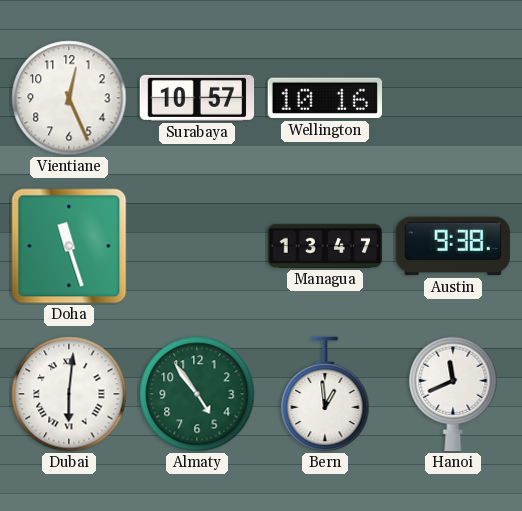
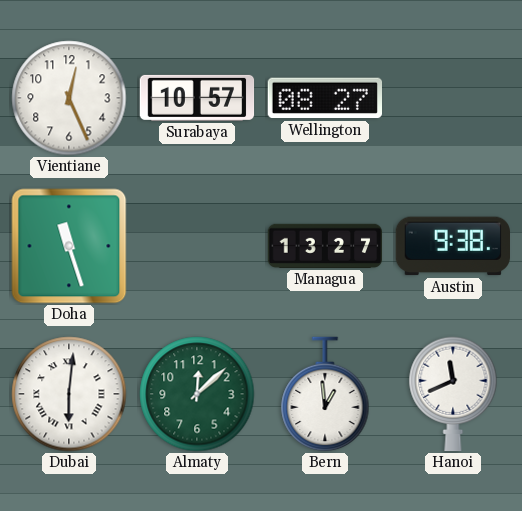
Wellington: 10:16 -> 08:27 (324, 98)
Managua: 13:47 -> 13:27 (325, 246)
Almaty: 4:54 -> 12:08 (197, 394)
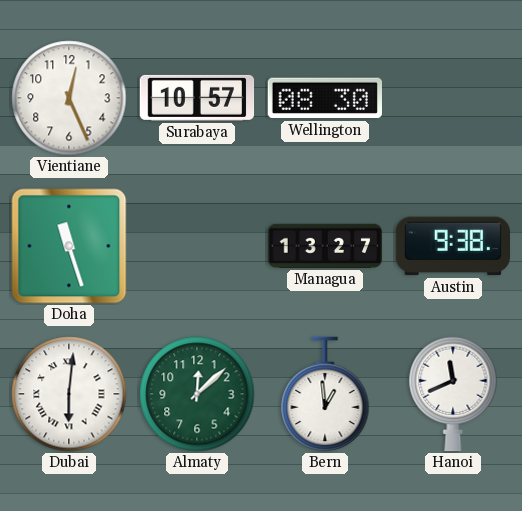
Wellington: 08:27 -> 08:30 (324, 98)
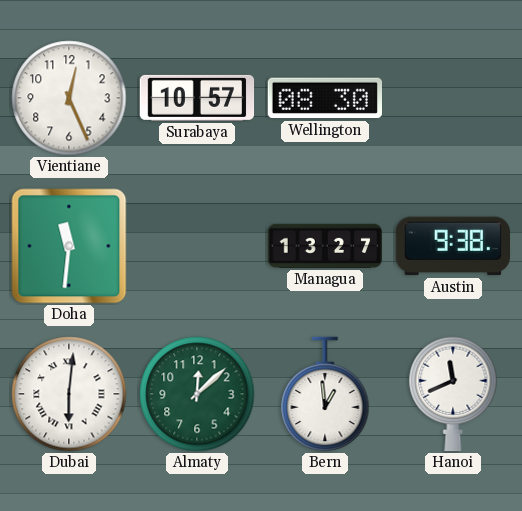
Doha: 11:27 -> 11:31 (69, 246)
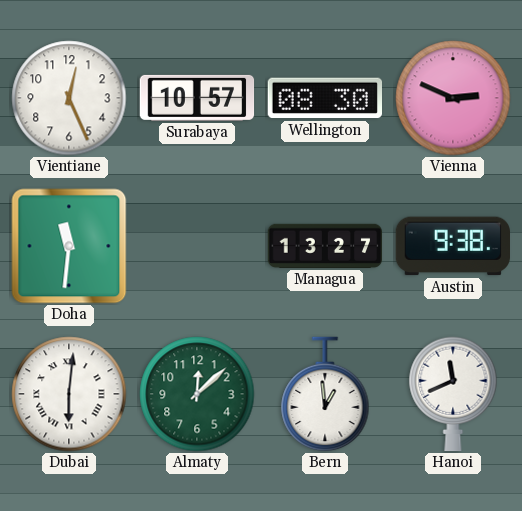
Vienna: none -> 2:49 (453, 98)
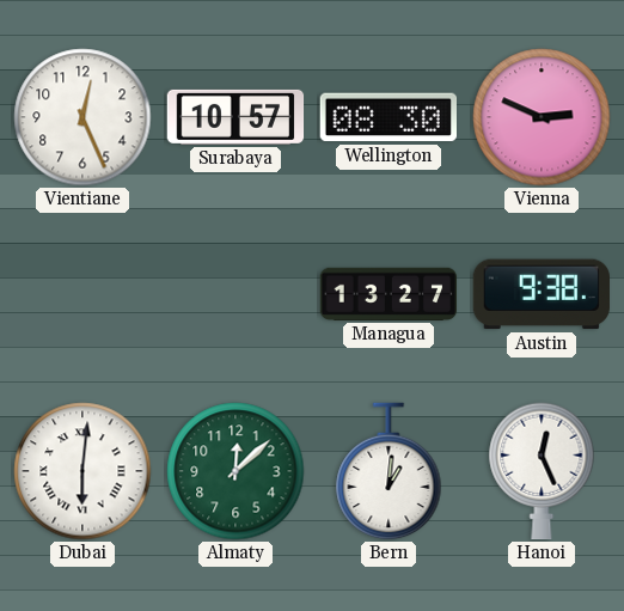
Doha: 11:31 -> none (69, 246)
Bern: 12:59 -> 1:01 (389, 471)
Hanoi: 11:41 -> 12:26 (542, 471)
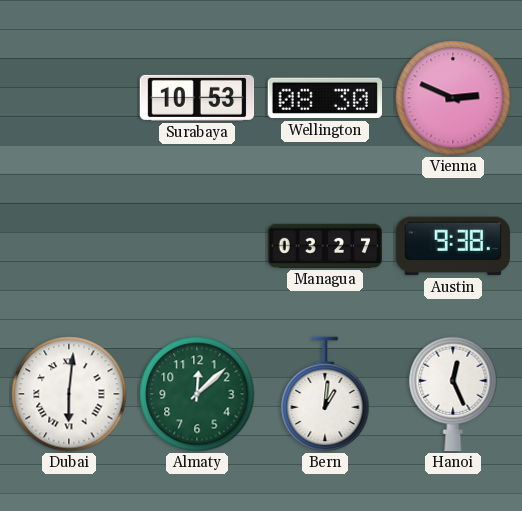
Vientiane: 12:26 -> none (82, 117)
Surabaya: 10:57 -> 10:53 (197, 98)
Managua: 13:27 -> 03:27 (325, 246)
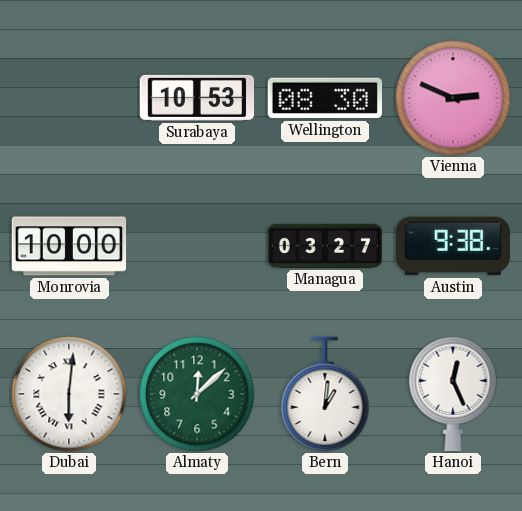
Monrovia: none -> 10:00 (69, 246)
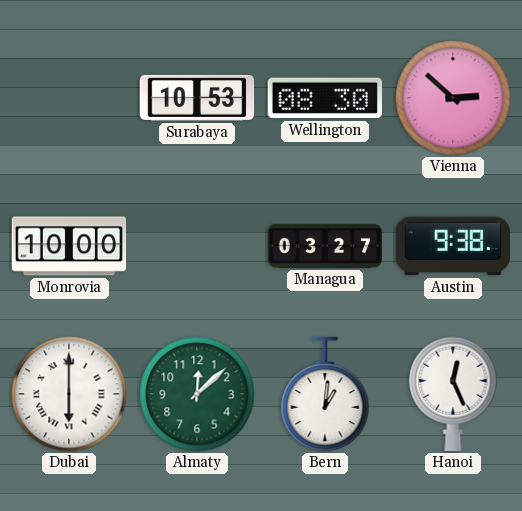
Vienna: 2:49 -> 2:52 (453, 98)
Dubai: 6:01 -> 6:00 (69, 394)
